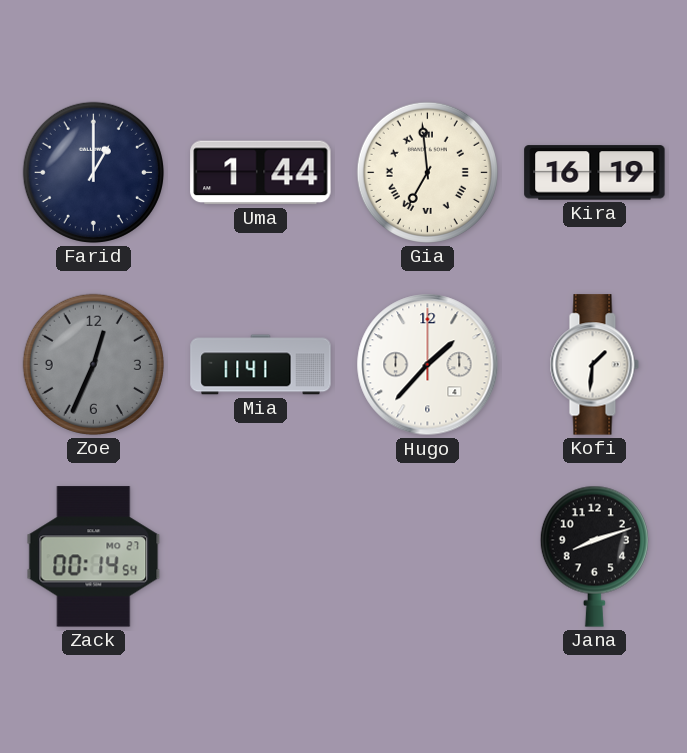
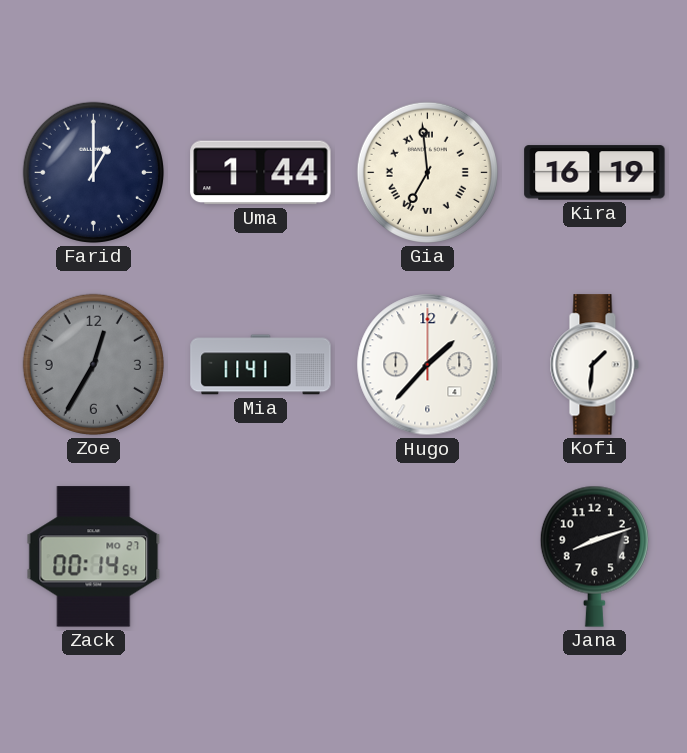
Zoe: 12:34 -> 12:35 (93, 364)
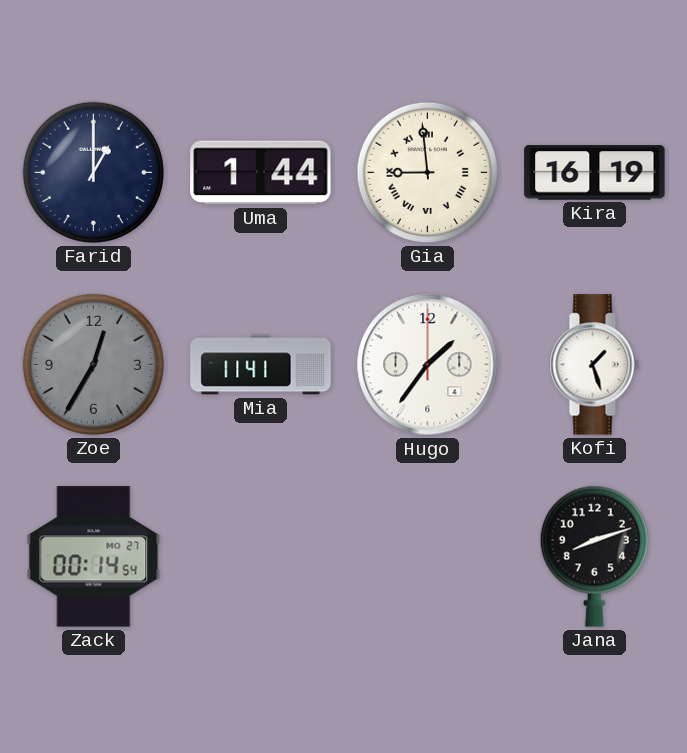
Gia: 6:59 -> 8:59 (427, 172)
Hugo: 1:37 -> 1:36 (428, 365)
Kofi: 1:31 -> 1:27 (594, 365)
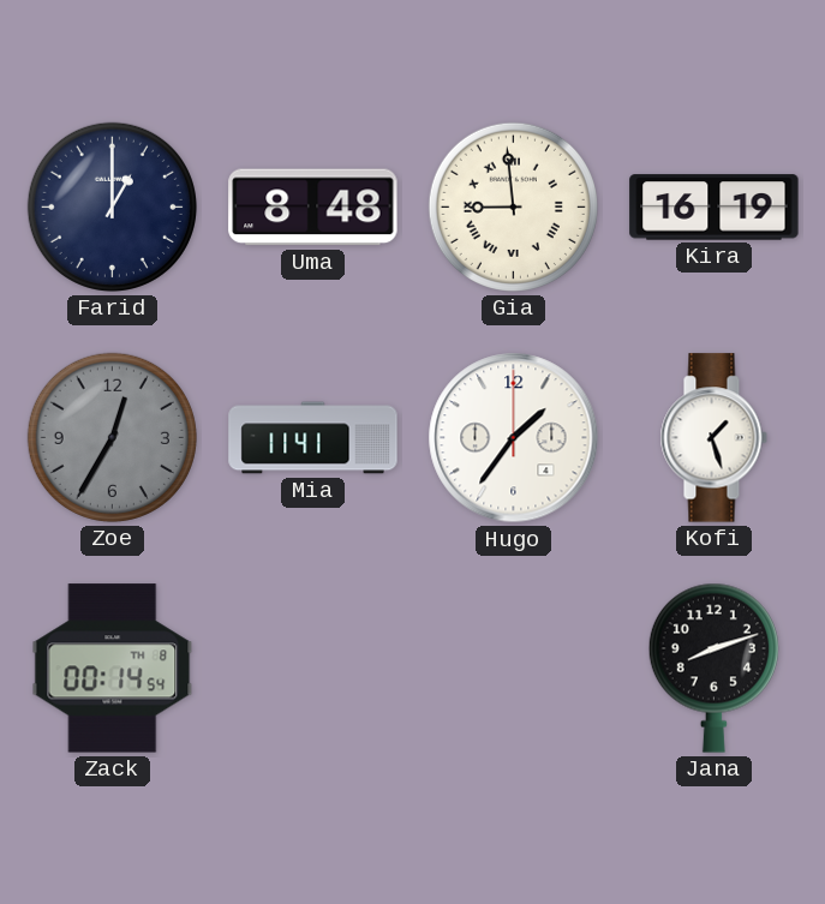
Uma: 1:44 -> 8:48 (313, 208)
Zack date: MO 27 -> TH 8 (113, 669)
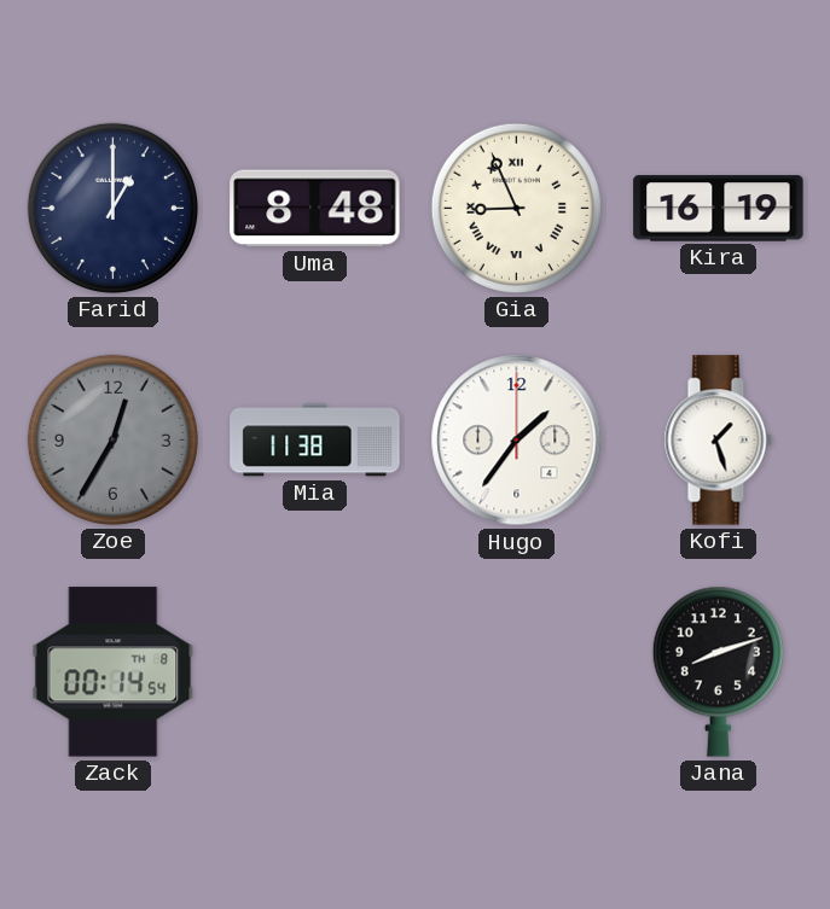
Gia: 8:59 -> 8:56 (516, 208)
Mia: 11:41 -> 11:38 (315, 441)
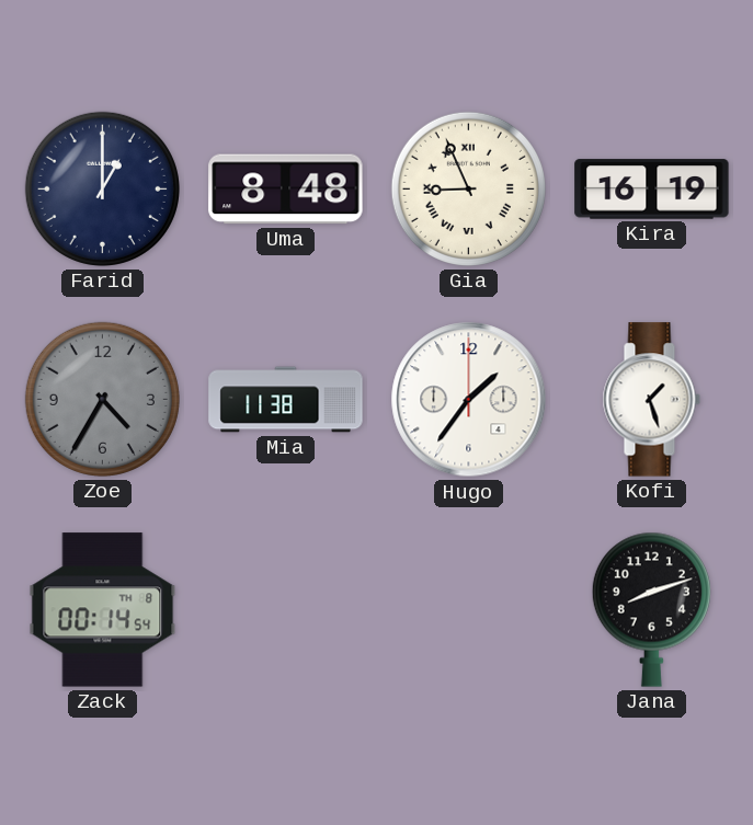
Zoe: 12:35 -> 4:35 (102, 399)
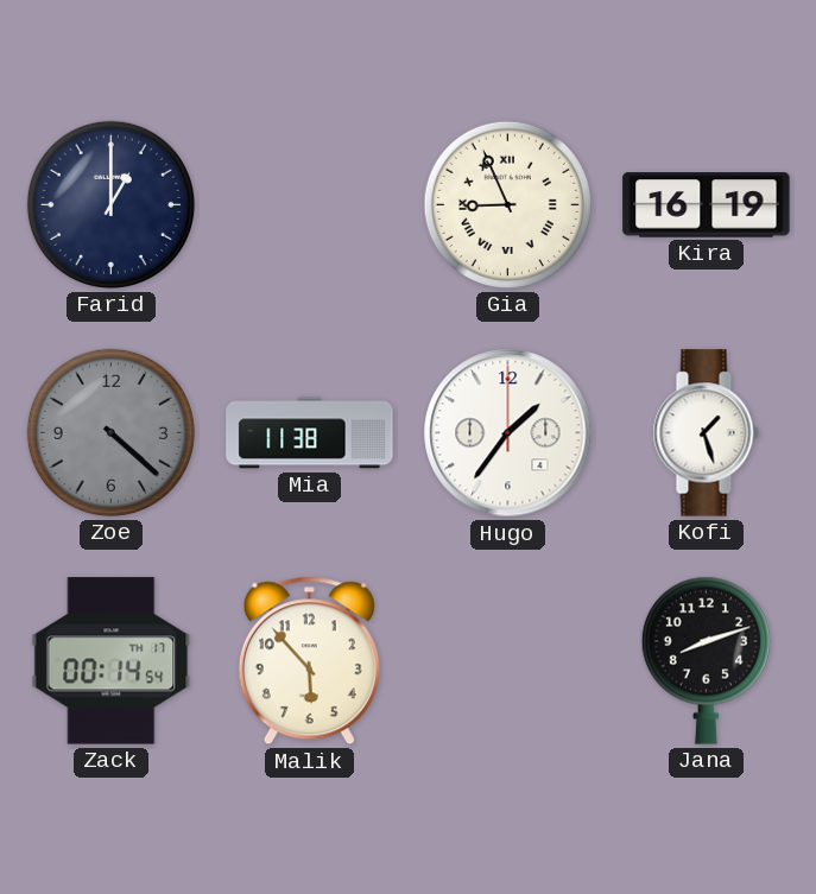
Uma: 8:48 -> none (286, 190)
Zoe: 4:35 -> 4:22 (110, 432)
Zack date: TH 8 -> TH 17 (112, 661)
Malik: none -> 5:53 (309, 661)
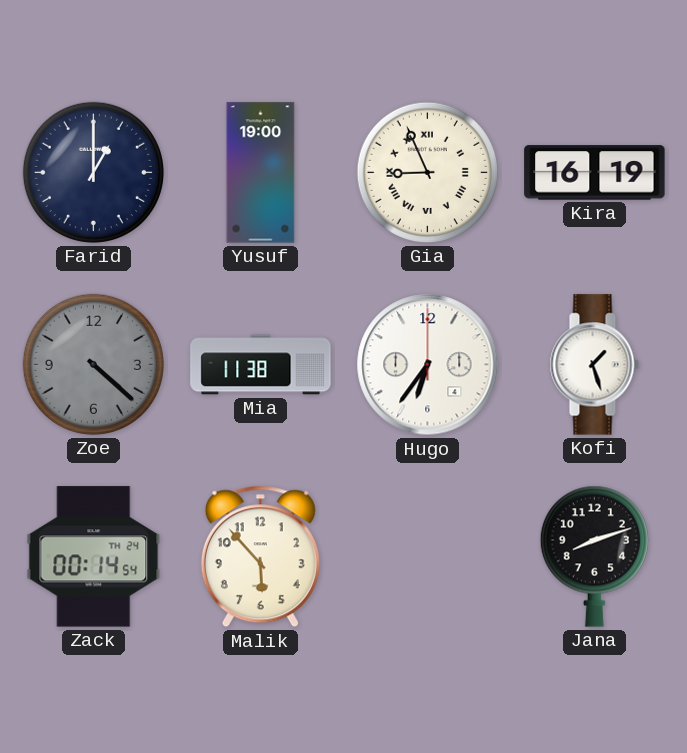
Yusuf: none -> 19:00 (261, 173)
Hugo: 1:36 -> 6:36 (428, 365)
Zack date: TH 17 -> TH 24 (94, 557)
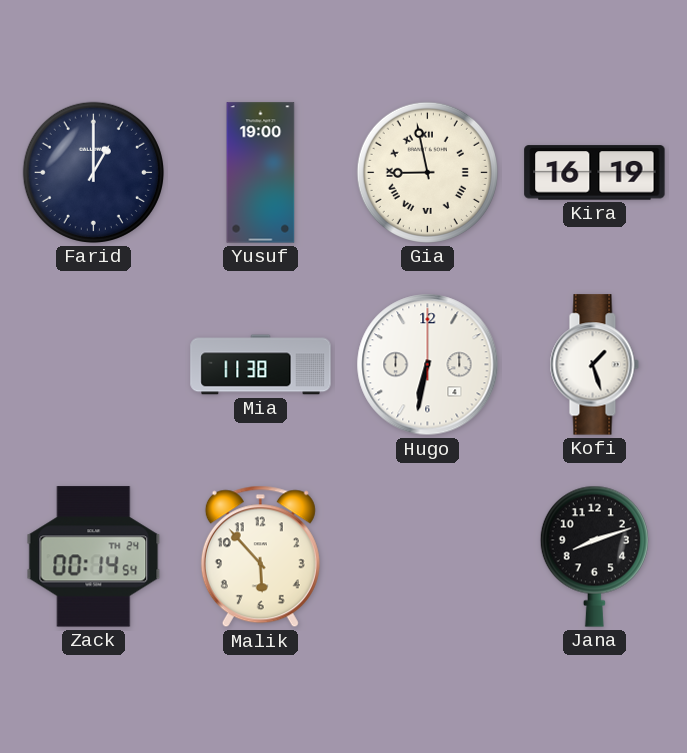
Gia: 8:56 -> 8:58 (427, 172)
Zoe: 4:22 -> none (93, 364)
Hugo: 6:36 -> 6:32 (428, 365)
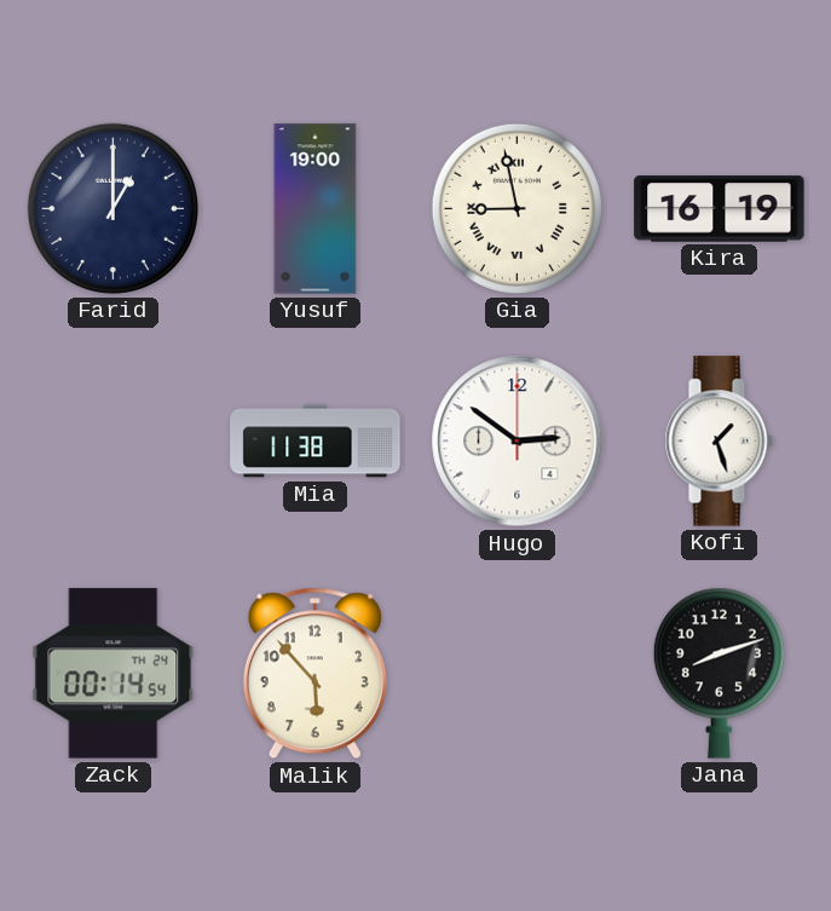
Hugo: 6:32 -> 2:51 (518, 442)
